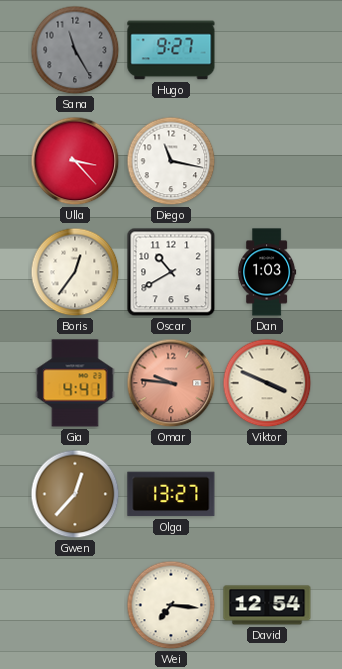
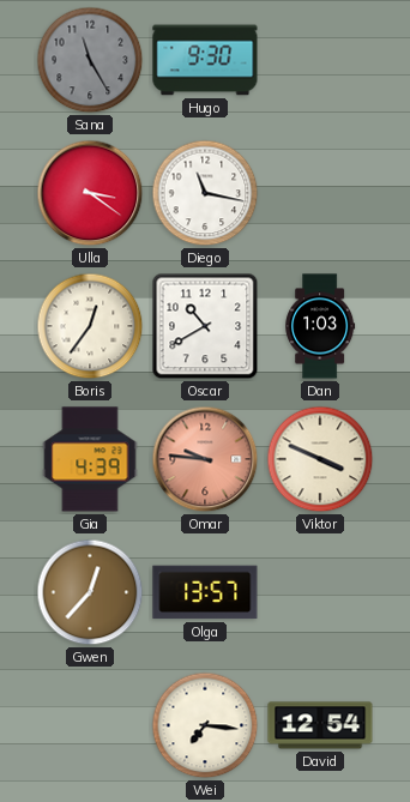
Hugo: 9:27 -> 9:30 (205, 60)
Ulla: 3:23 -> 3:21 (90, 193)
Gia: 4:41 -> 4:39 (90, 459)
Olga: 13:27 -> 13:57 (205, 592)
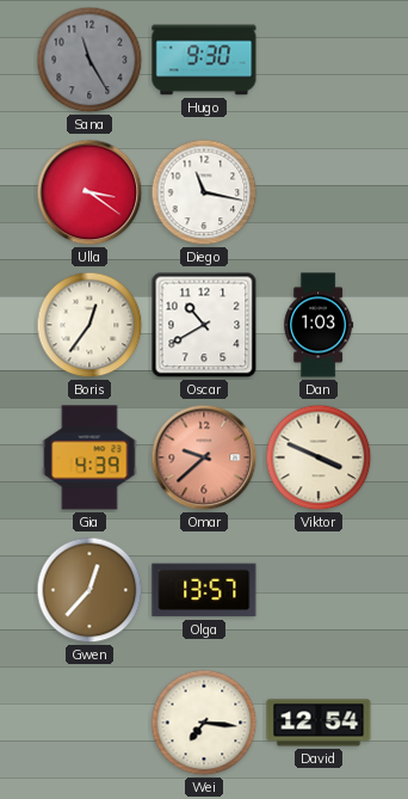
Omar: 9:46 -> 9:38 (204, 457)
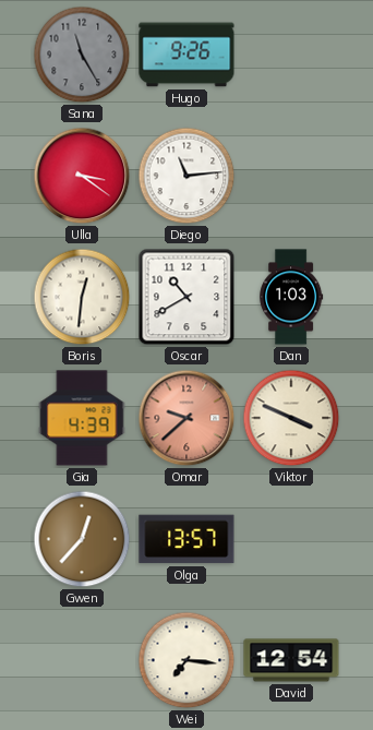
Hugo: 9:30 -> 9:26 (186, 55)
Diego: 11:17 -> 11:14 (186, 176)
Boris: 12:36 -> 12:31 (82, 297)
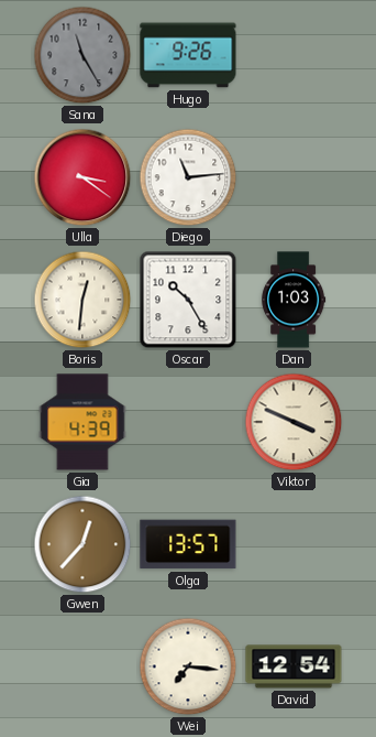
Oscar: 10:40 -> 10:25 (188, 300)
Omar: 9:38 -> none (186, 418)
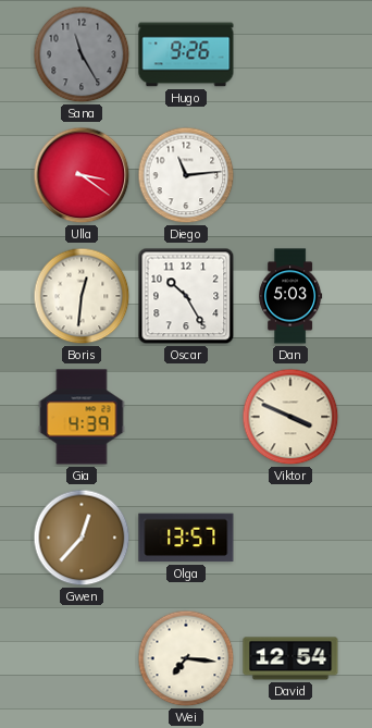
Dan: 1:03 -> 5:03 (290, 296)
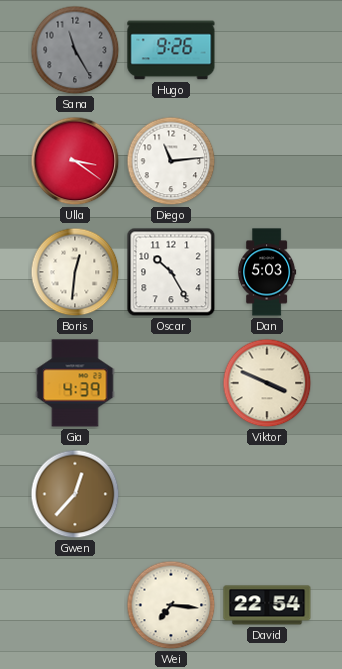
Olga: 13:57 -> none (186, 538)
David: 12:54 -> 22:54 (267, 605)
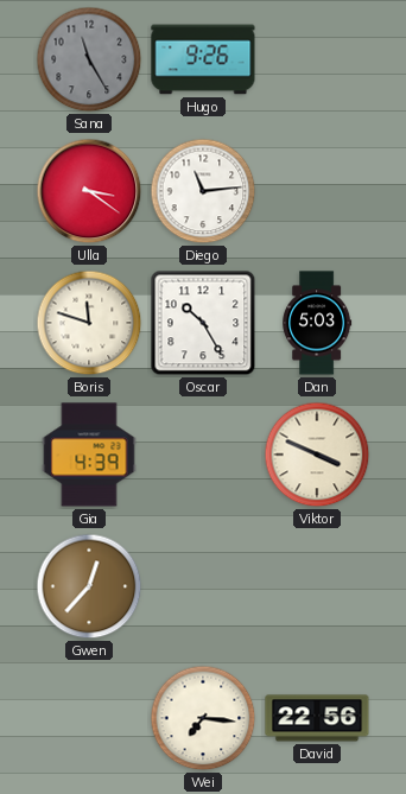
Boris: 12:31 -> 11:48 (89, 323)
David: 22:54 -> 22:56 (317, 718)
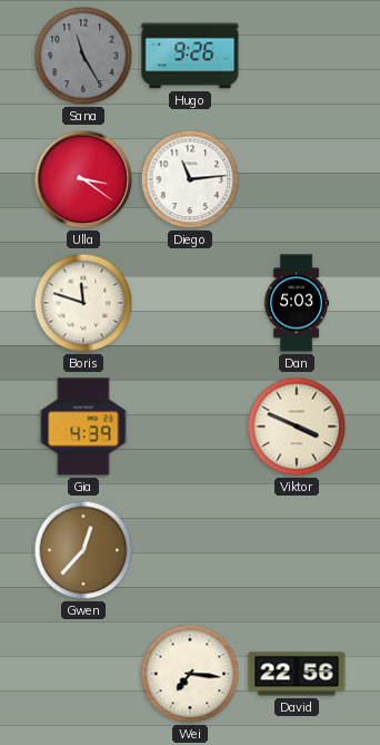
Oscar: 10:25 -> none (203, 323)
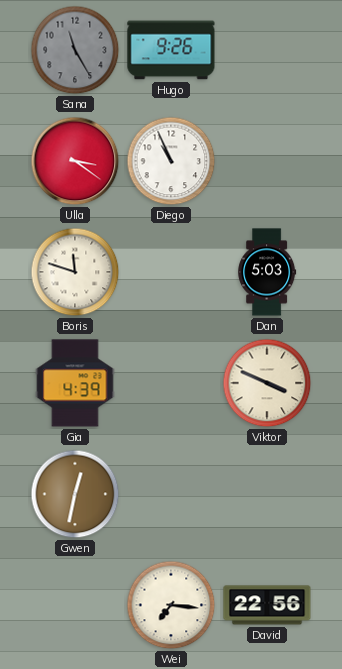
Diego: 11:14 -> 10:56 (171, 161)
Gwen: 12:37 -> 12:32 (75, 494)
